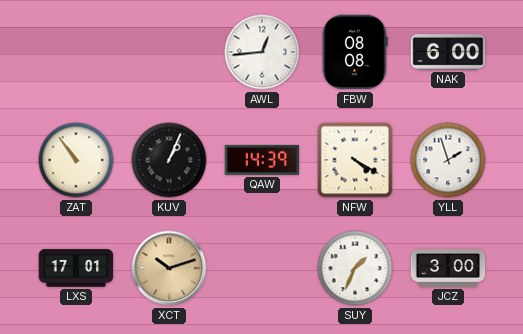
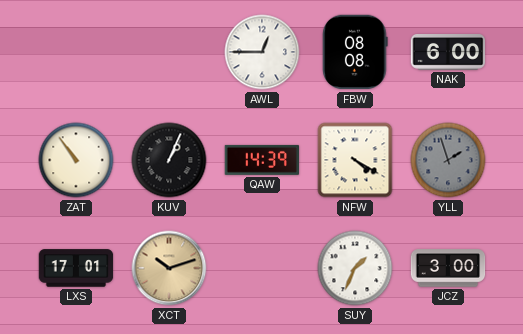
AWL: 12:44 -> 12:45 (262, 52)
YLL dial: white -> grey (448, 160)
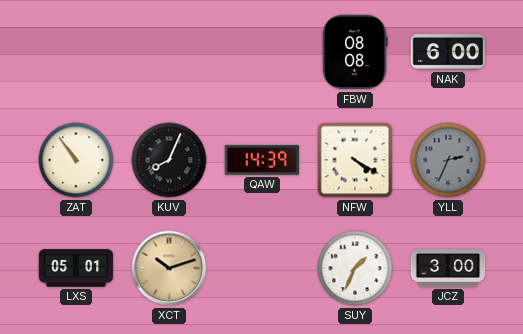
AWL: 12:45 -> none (262, 52)
KUV: 1:04 -> 8:04 (169, 160)
YLL: 1:57 -> 2:34 (448, 160)
LXS: 17:01 -> 05:01 (76, 268)
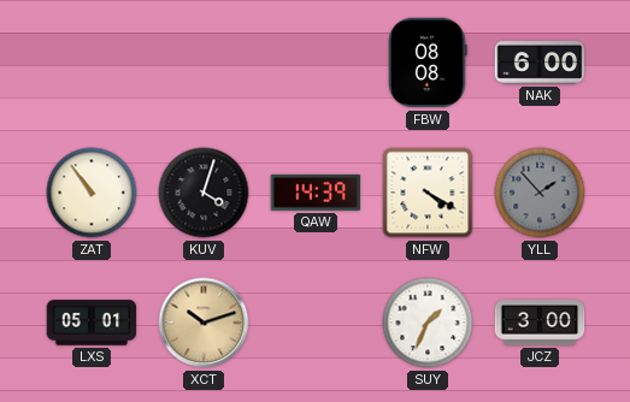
KUV: 8:04 -> 4:03 (204, 193)
YLL: 2:34 -> 1:53 (540, 193)
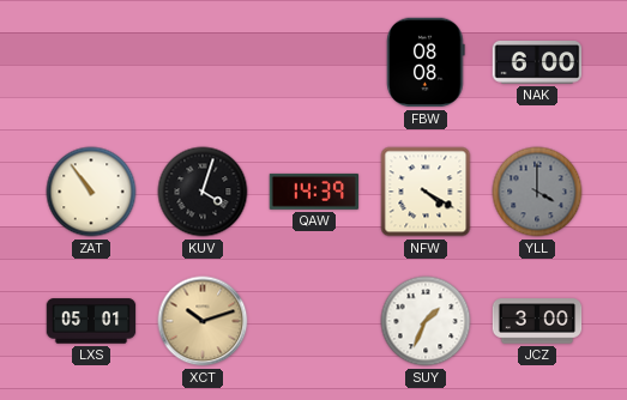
YLL: 1:53 -> 4:00 (537, 192)
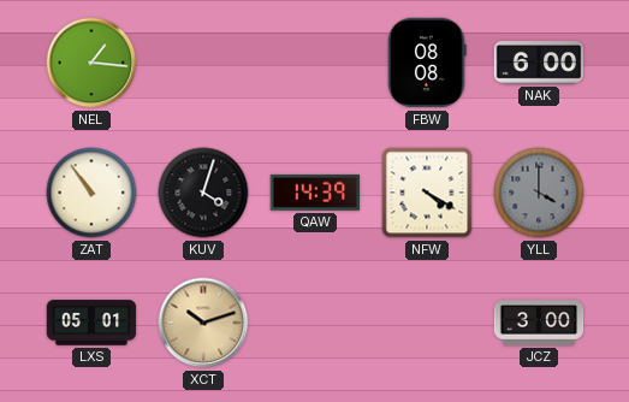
NEL: none -> 1:16 (91, 63)
SUY: 1:34 -> none (426, 321)
